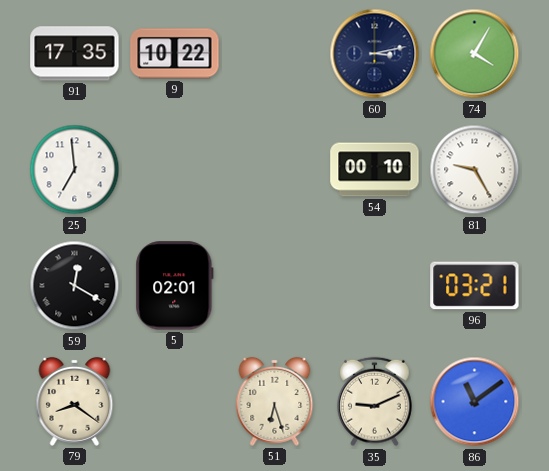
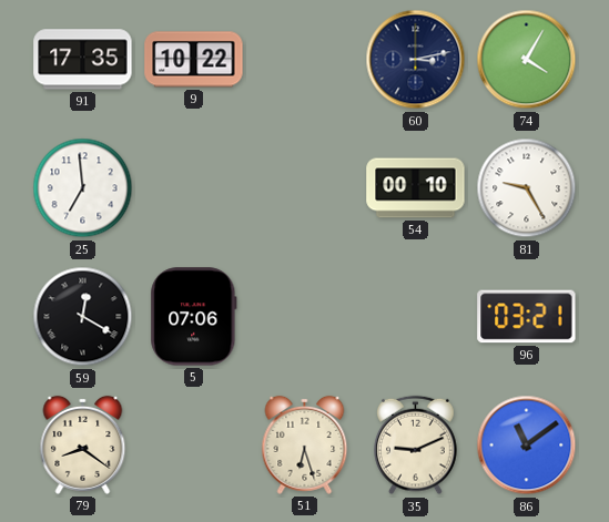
5: 02:01 -> 07:06 (194, 317)
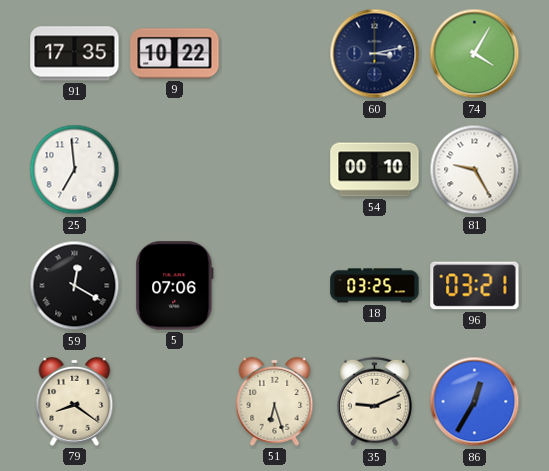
18: none -> 03:25 (375, 286)
86: 11:09 -> 12:35 (475, 402)
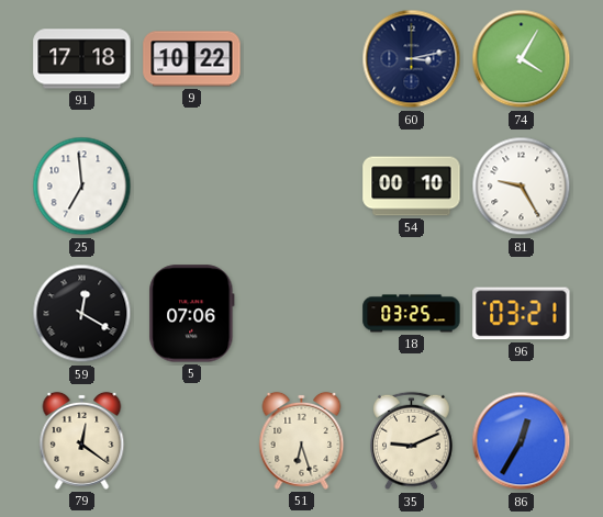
91: 17:35 -> 17:18 (82, 59)
79: 8:21 -> 12:21 (82, 440)
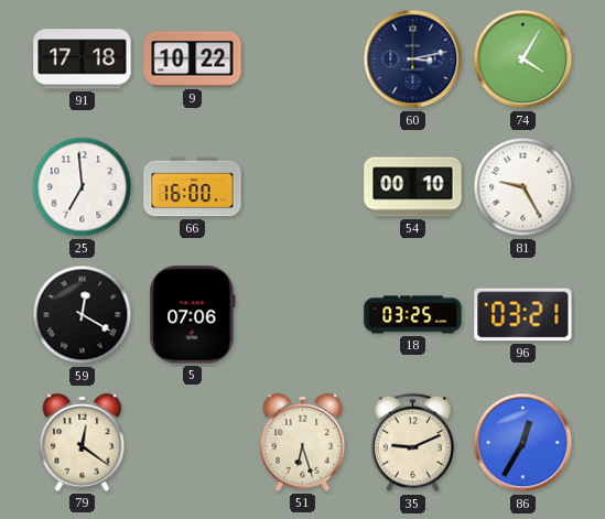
66: none -> 16:00 (193, 187)
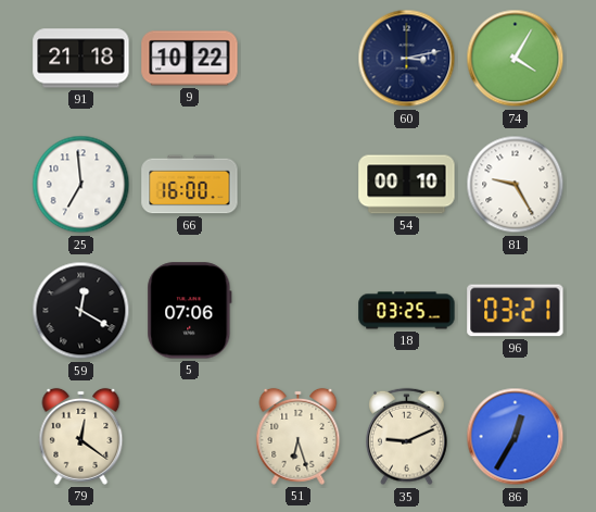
91: 17:18 -> 21:18 (81, 59)
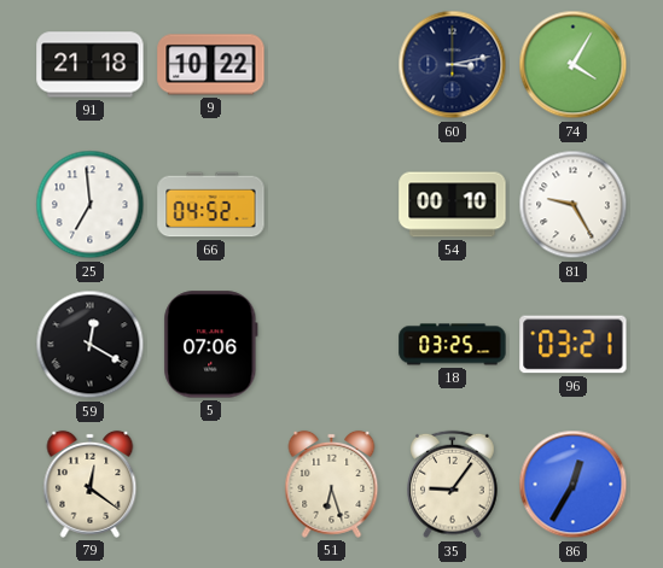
66: 16:00 -> 04:52 (211, 205)
35: 9:11 -> 9:06 (453, 485)
